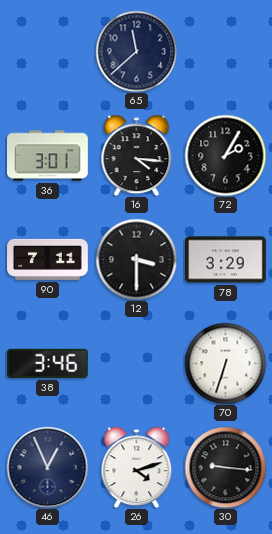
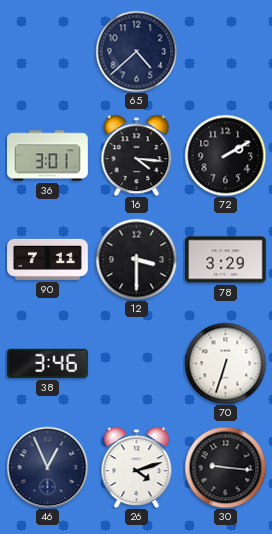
65: 11:38 -> 4:38 (136, 51)
72: 2:05 -> 2:10 (225, 155)
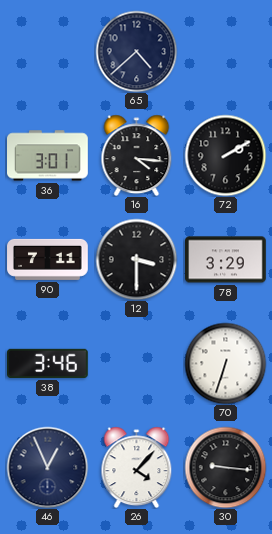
26: 4:12 -> 4:07 (137, 467)
